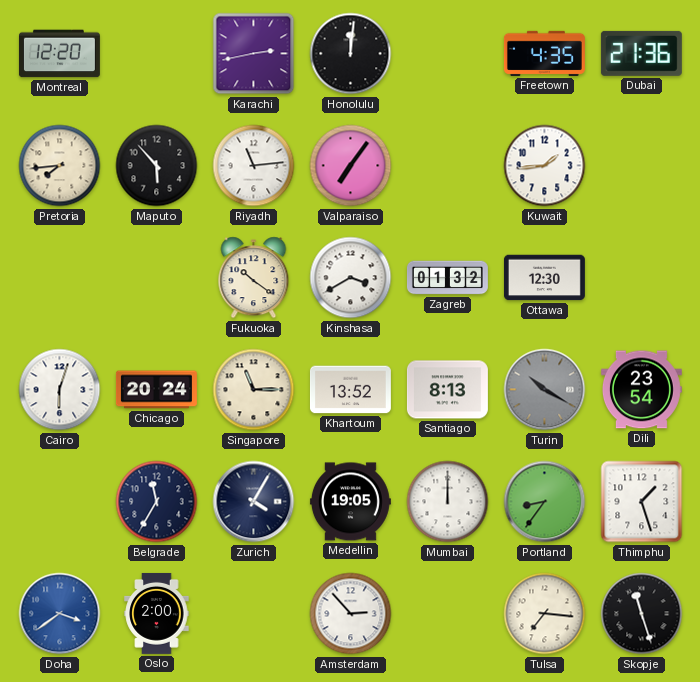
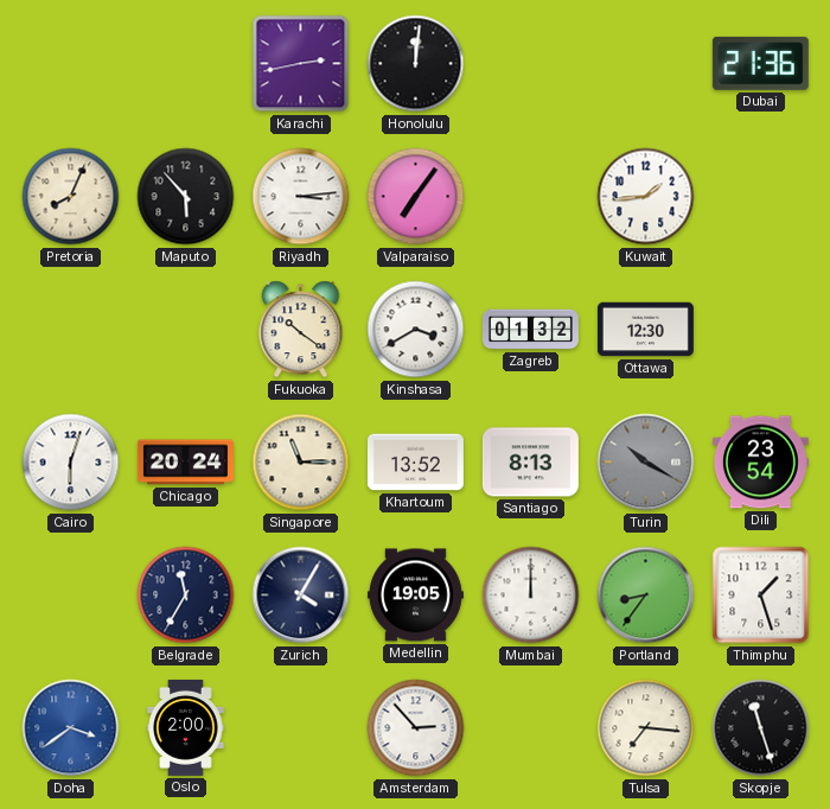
Montreal: 12:20 -> none (59, 54)
Freetown: 4:35 -> none (544, 53)
Pretoria: 7:44 -> 8:04 (71, 197)
Riyadh: 11:14 -> 3:14 (301, 197)
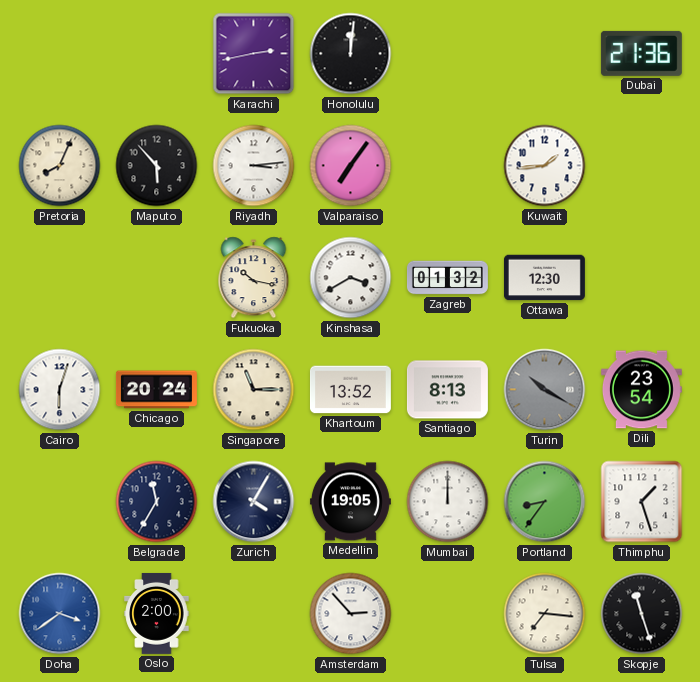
Fukuoka: 10:21 -> 10:17 (254, 278)
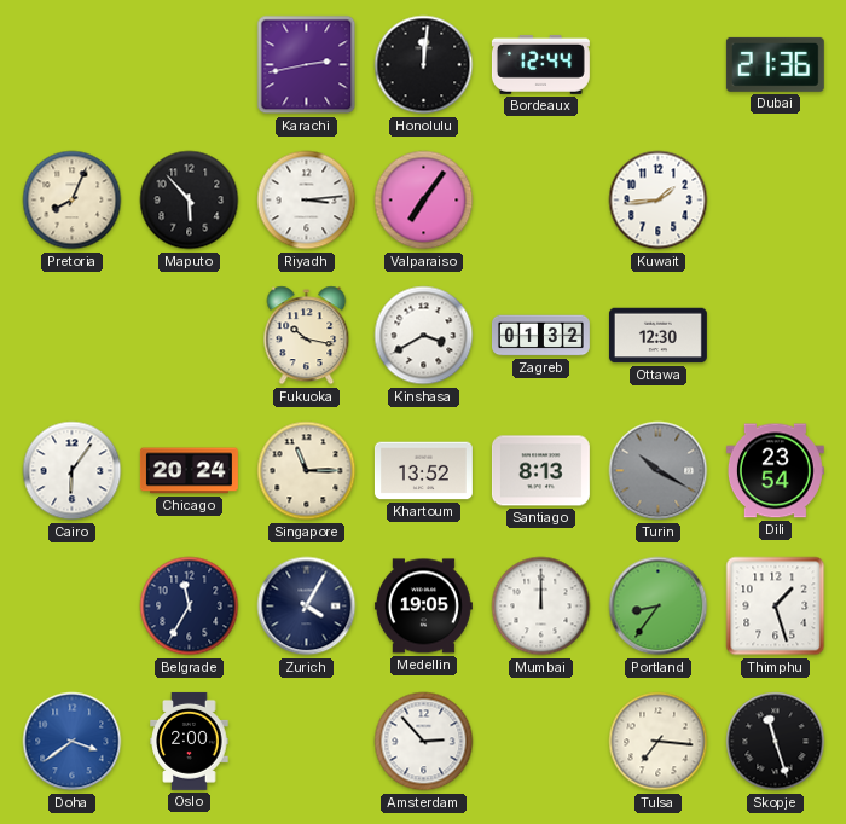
Bordeaux: none -> 12:44 (540, 64)
Cairo: 6:03 -> 6:06 (73, 471)
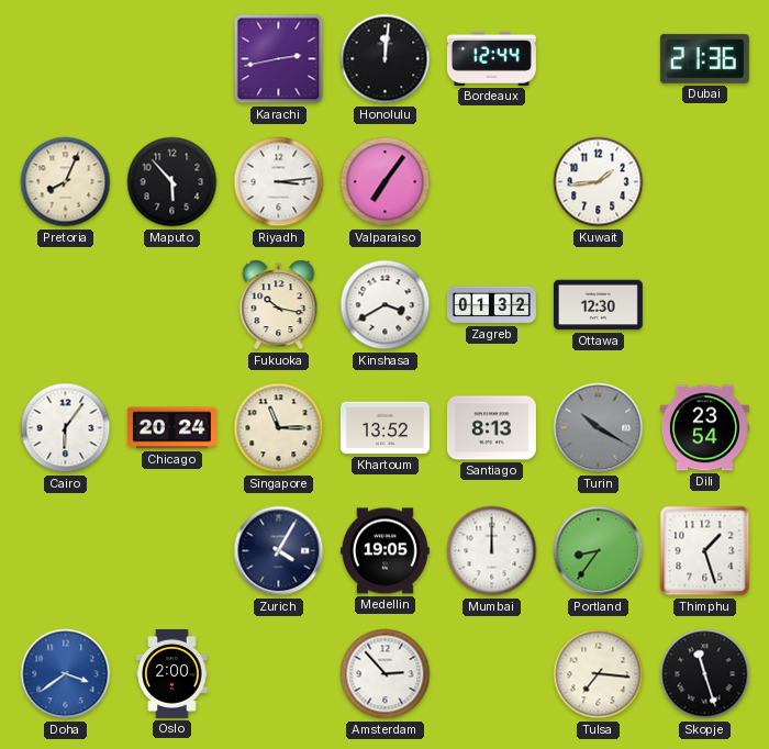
Belgrade: 11:35 -> none (190, 607)
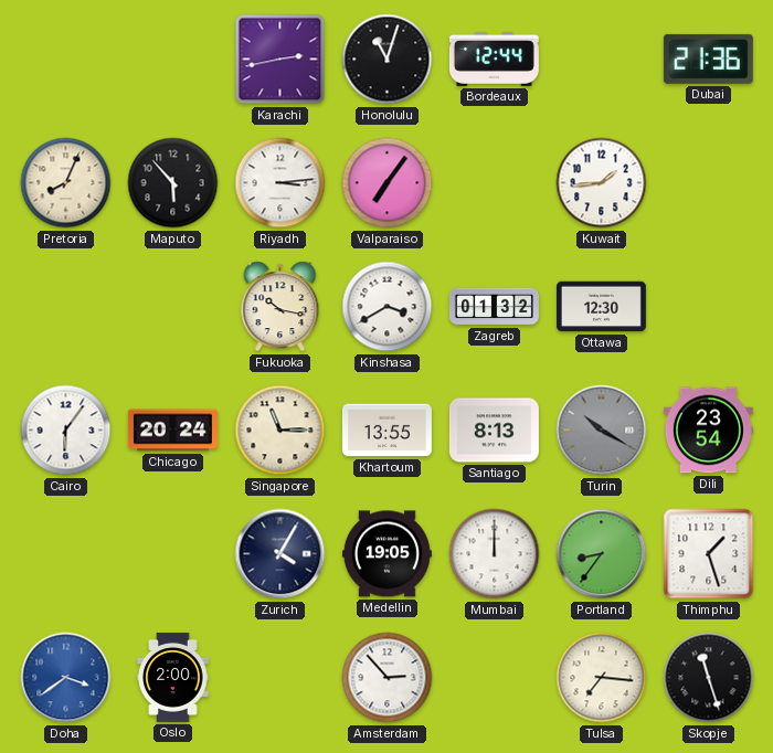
Honolulu: 12:01 -> 11:03 (388, 60)
Khartoum: 13:52 -> 13:55 (386, 431)
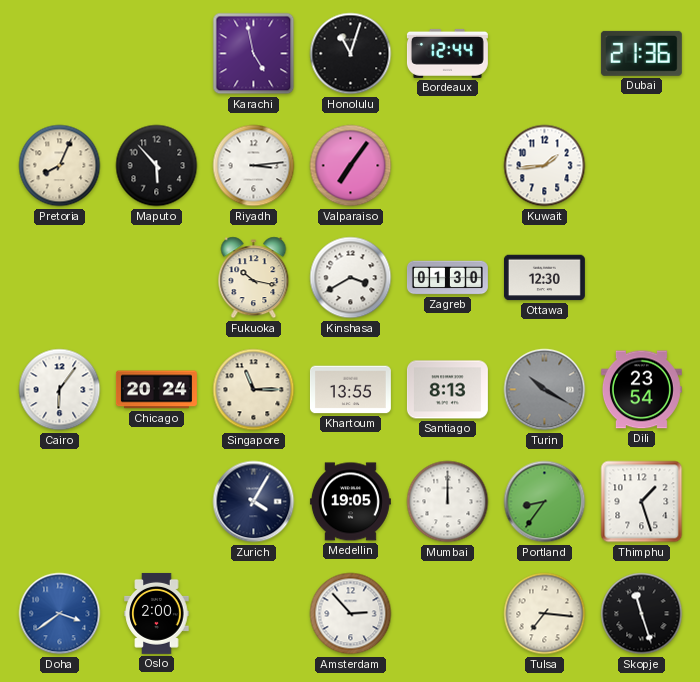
Karachi: 2:43 -> 4:58 (254, 54)
Zagreb: 01:32 -> 01:30 (447, 278)
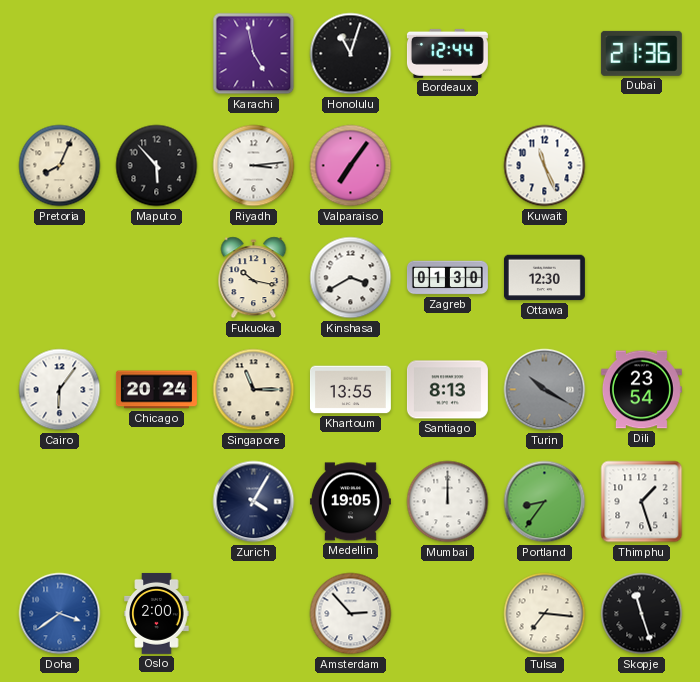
Kuwait: 1:44 -> 11:26 (545, 166)
